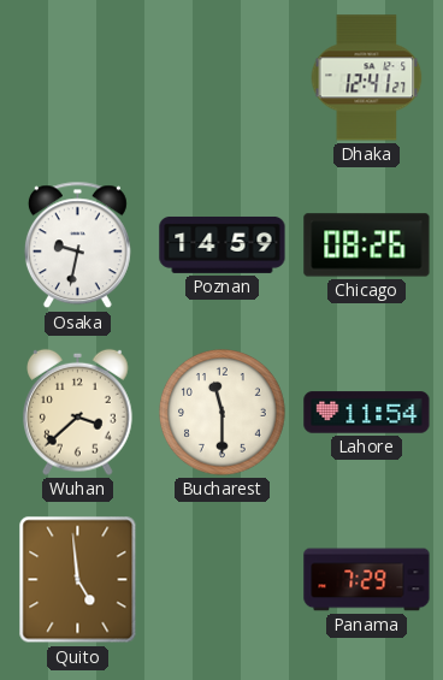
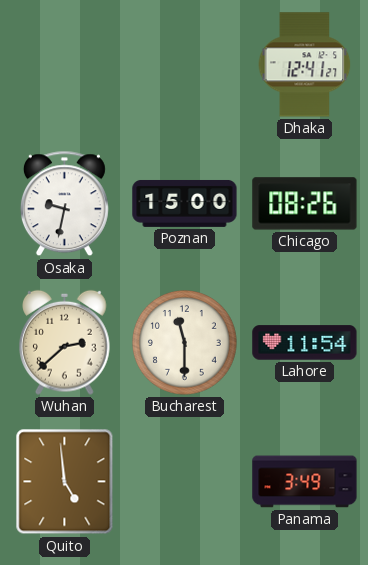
Poznan: 14:59 -> 15:00 (185, 203)
Wuhan: 3:38 -> 2:38 (65, 342)
Panama: 7:29 -> 3:49 (305, 482)
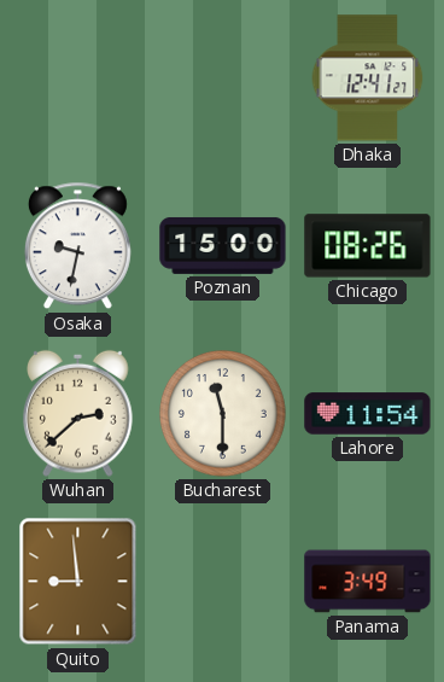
Quito: 4:59 -> 8:59 (78, 582)
